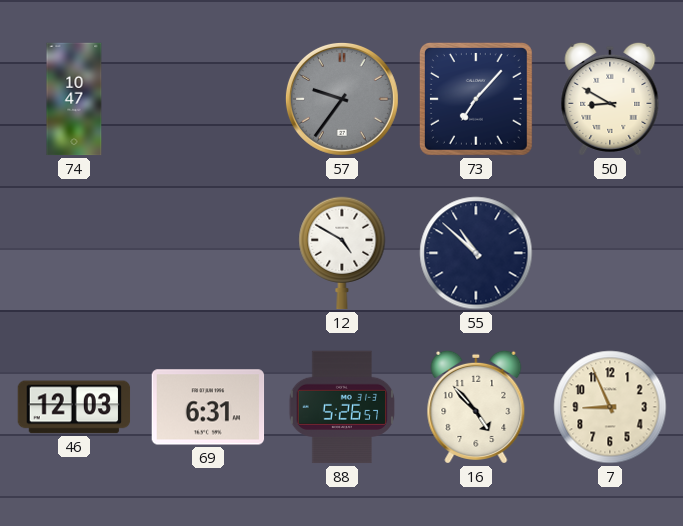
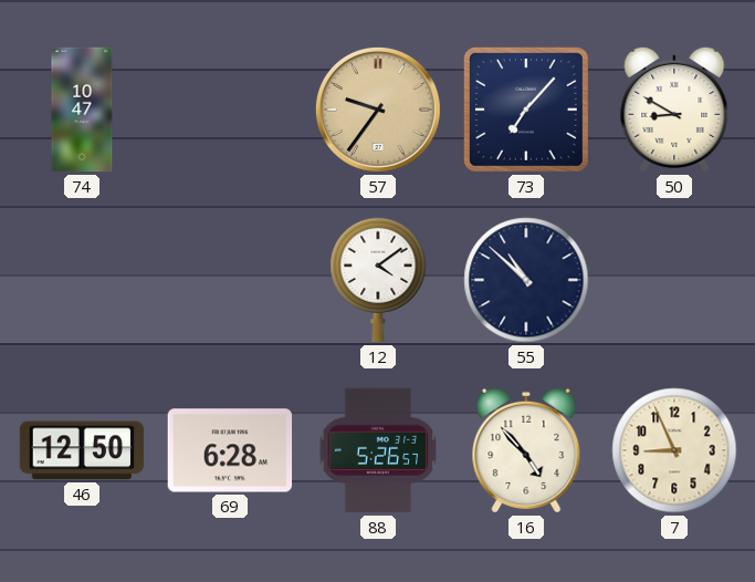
57 dial: grey -> champagne (378, 110)
12: 4:50 -> 4:09 (378, 280)
46: 12:03 -> 12:50 (82, 450)
69: 6:31 -> 6:28 (230, 450)
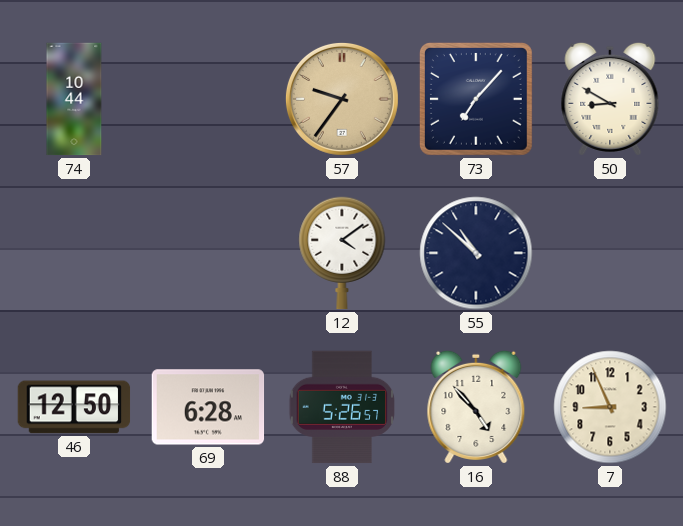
74: 10:47 -> 10:44 (74, 99)
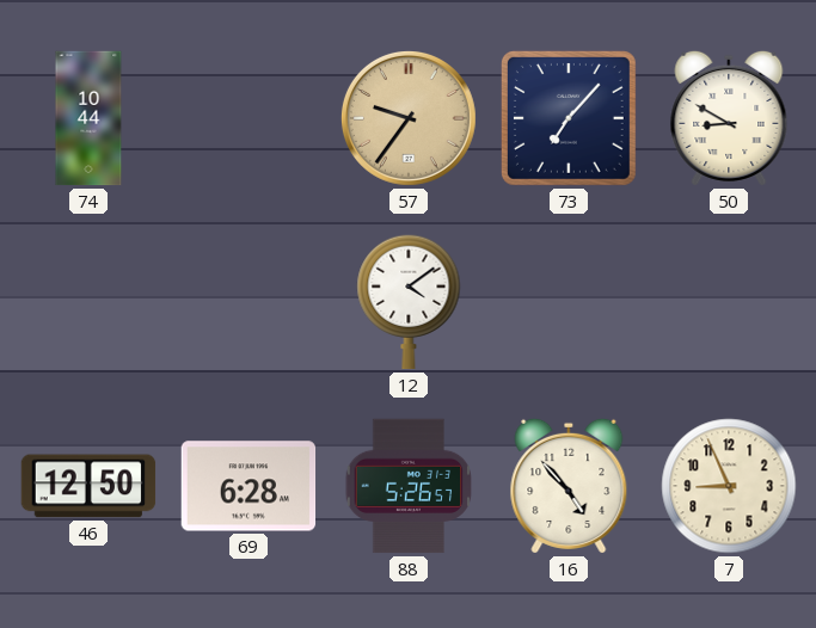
55: 10:52 -> none (476, 253)
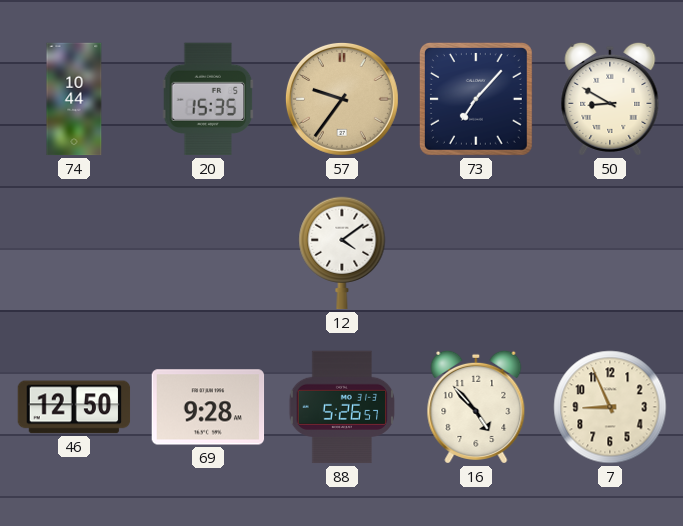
20: none -> 15:35 (208, 99)
69: 6:28 -> 9:28 (208, 407)
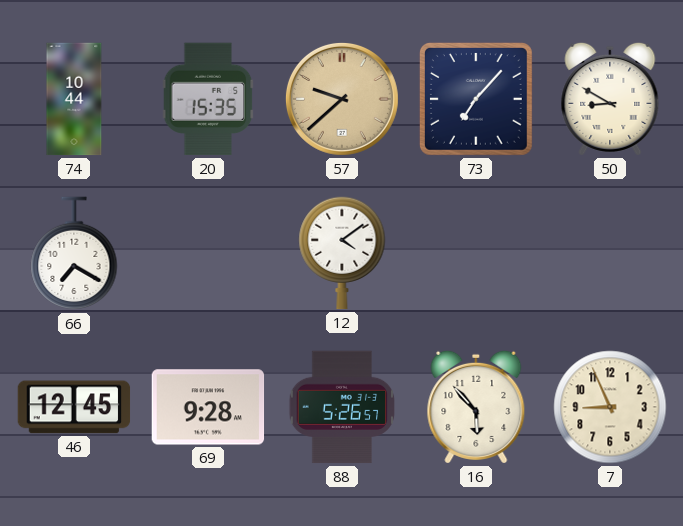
57: 9:36 -> 9:38 (342, 99)
66: none -> 7:20 (74, 254)
46: 12:50 -> 12:45 (74, 407)
16: 4:53 -> 5:53 (476, 407)
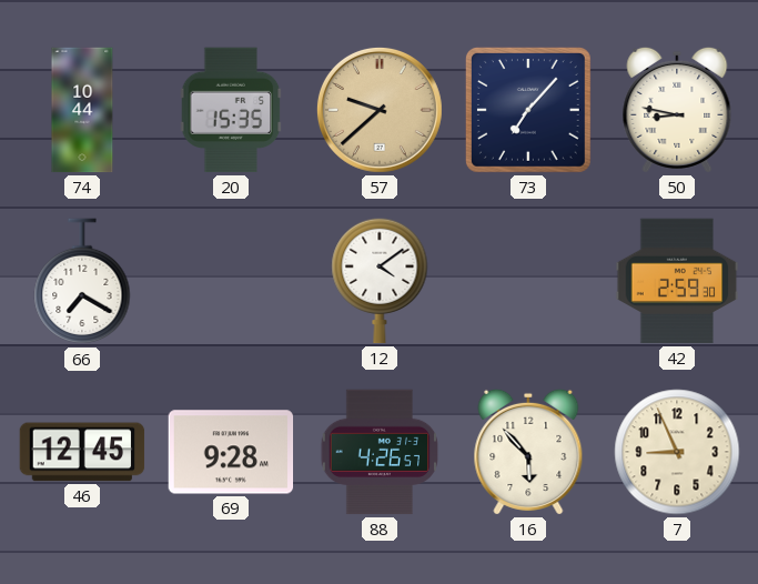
50: 8:50 -> 8:47 (677, 110)
42: none -> 2:59 (677, 281)
88: 5:26 -> 4:26 (380, 452)
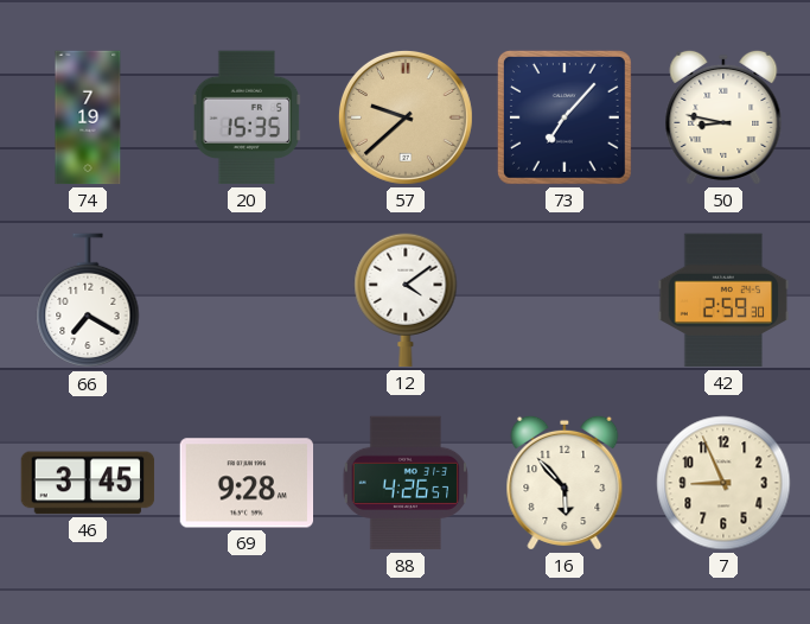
74: 10:44 -> 7:19 (88, 117)
46: 12:45 -> 3:45 (88, 483)
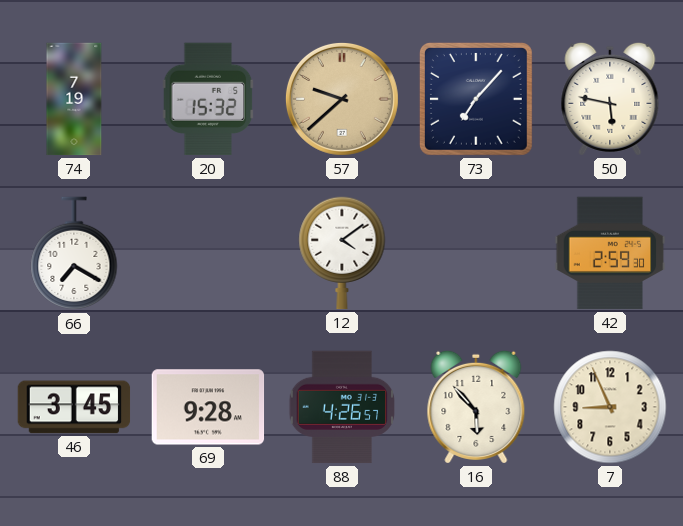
20: 15:35 -> 15:32 (208, 99)
50: 8:47 -> 5:47 (610, 99)
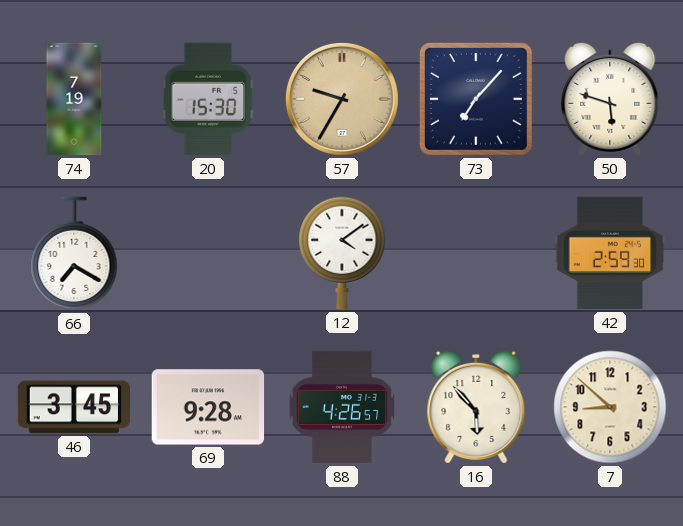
20: 15:32 -> 15:30 (208, 99)
57: 9:38 -> 9:35 (342, 99)
50: 5:47 -> 5:48 (610, 99)
7: 8:56 -> 8:52 (610, 407)
